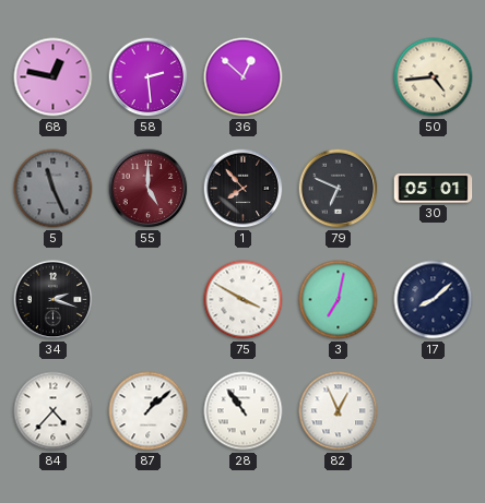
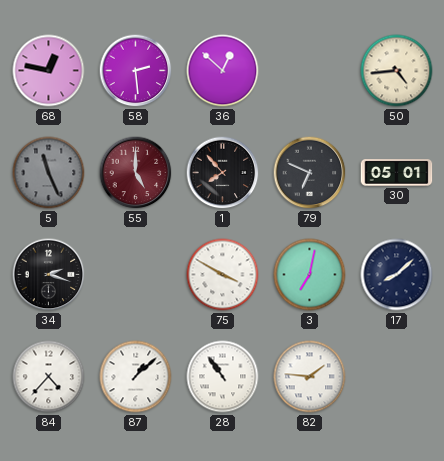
82: 12:56 -> 1:46 (310, 377)
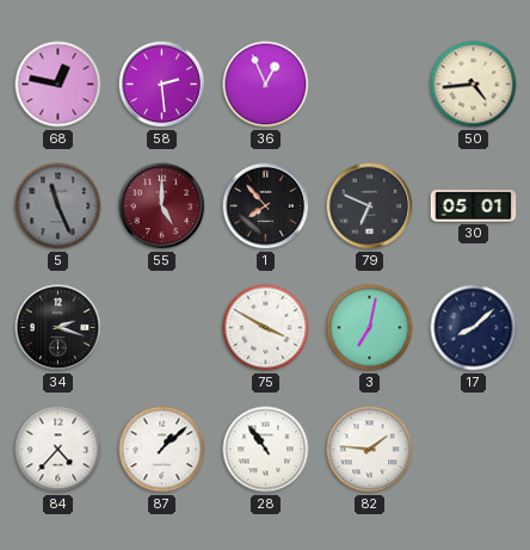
36: 12:52 -> 12:56 (266, 85)
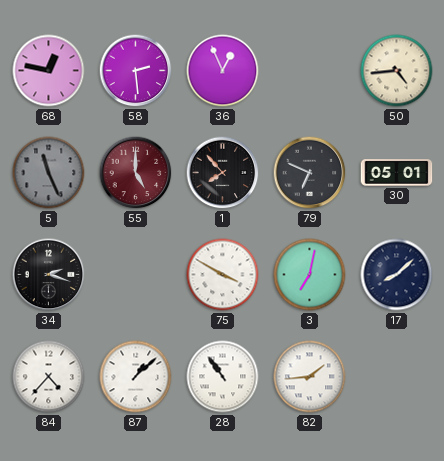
82: 1:46 -> 1:44 (310, 377)
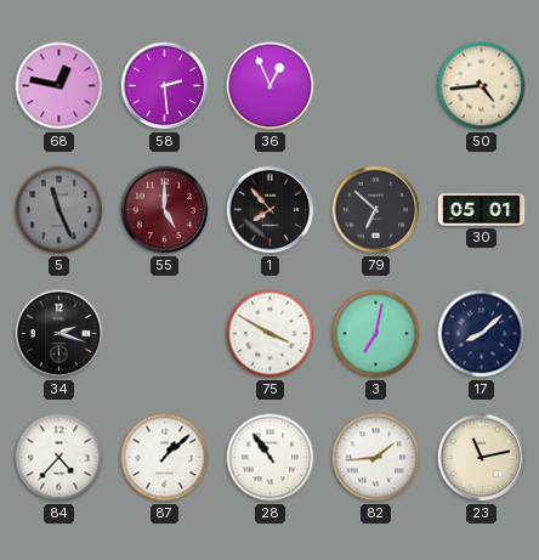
79: 6:49 -> 6:52 (376, 210)
23: none -> 11:13 (482, 458)
